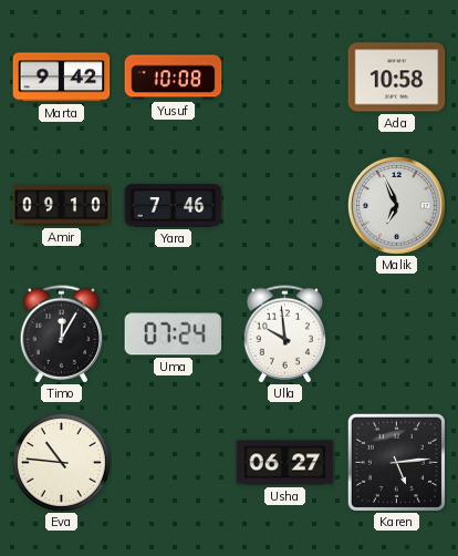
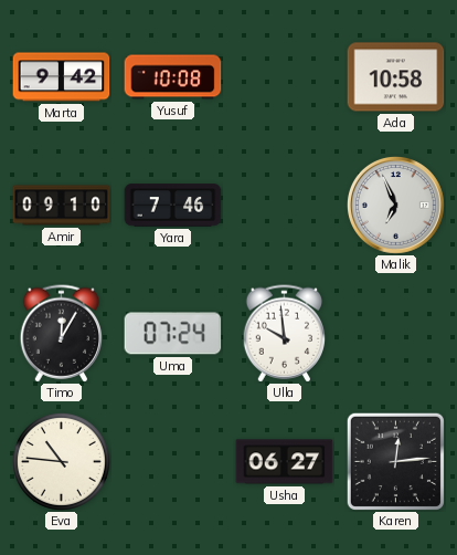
Karen: 5:14 -> 12:14 (395, 461)
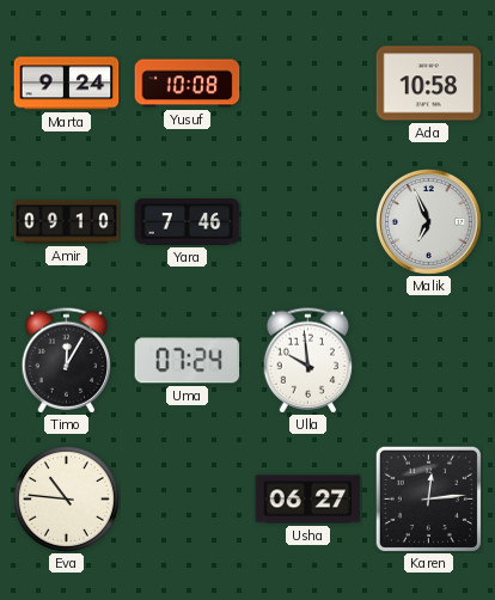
Marta: 9:42 -> 9:24 (67, 84)
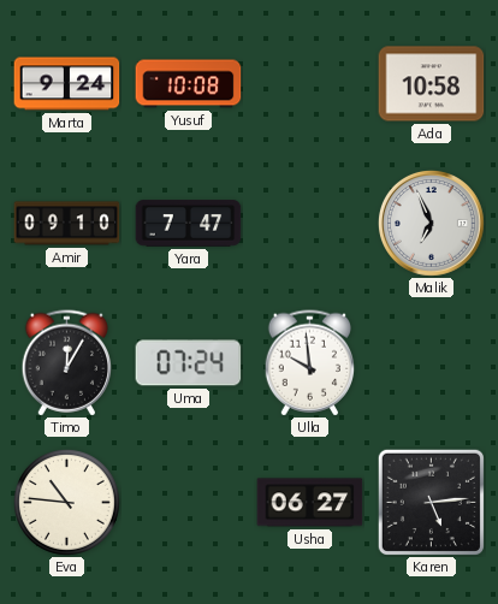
Yara: 7:46 -> 7:47 (189, 224)
Karen: 12:14 -> 5:14 (431, 502)
